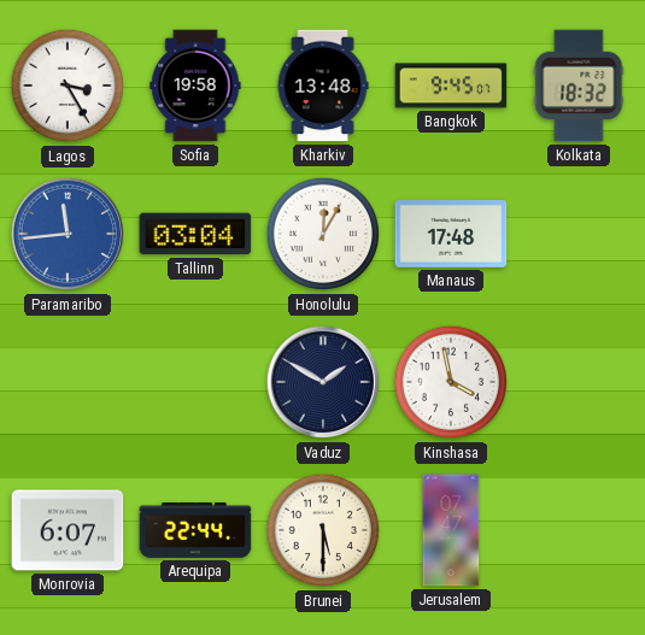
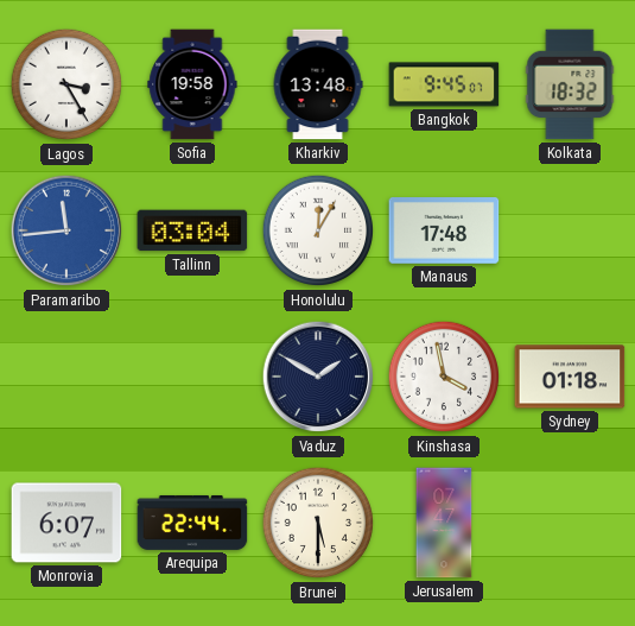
Sydney: none -> 01:18 (570, 377)
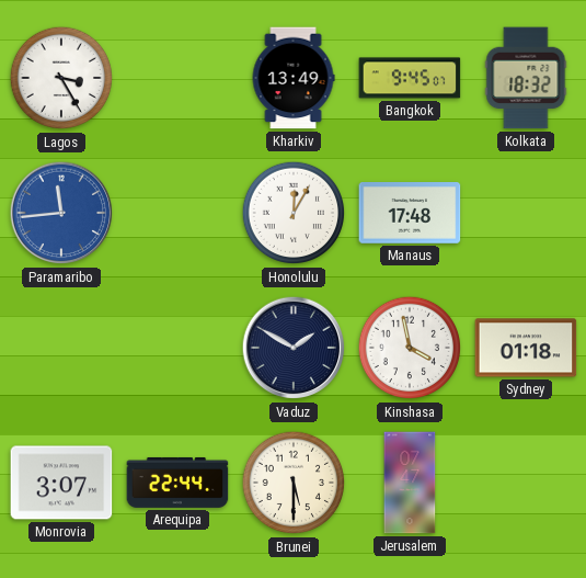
Sofia: 19:58 -> none (192, 84)
Kharkiv: 13:48 -> 13:49 (294, 78)
Tallinn: 03:04 -> none (192, 230)
Monrovia: 6:07 -> 3:07 (61, 483)
